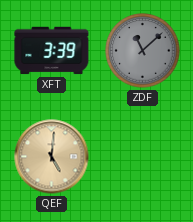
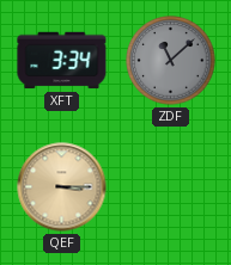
XFT: 3:39 -> 3:34 (62, 61)
QEF: 5:01 -> 3:15 (62, 187)
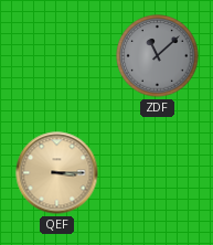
XFT: 3:34 -> none (62, 61)
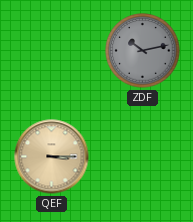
ZDF: 11:08 -> 10:13 (143, 51)
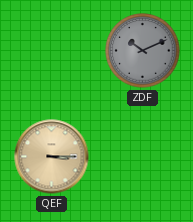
ZDF: 10:13 -> 10:11 (143, 51)
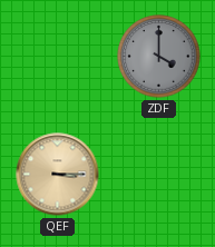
ZDF: 10:11 -> 4:00 (159, 57)
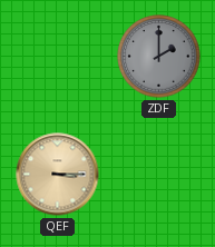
ZDF: 4:00 -> 2:00 (159, 57)
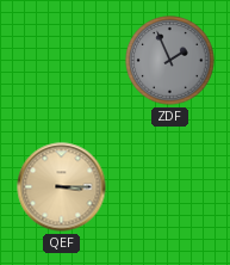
ZDF: 2:00 -> 1:56 (170, 61)
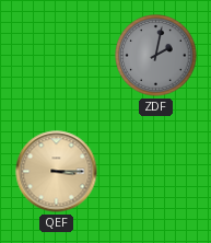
ZDF: 1:56 -> 2:02 (156, 56)
